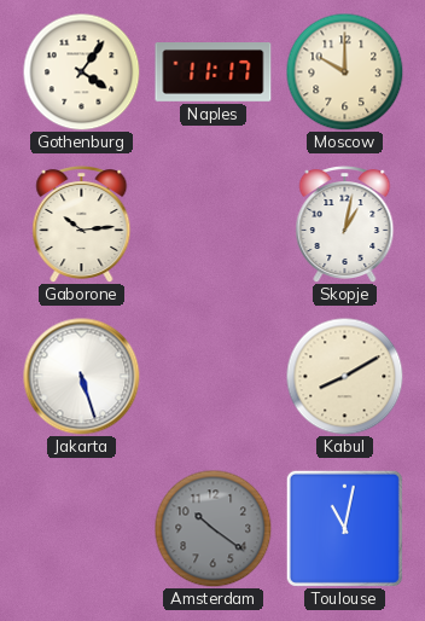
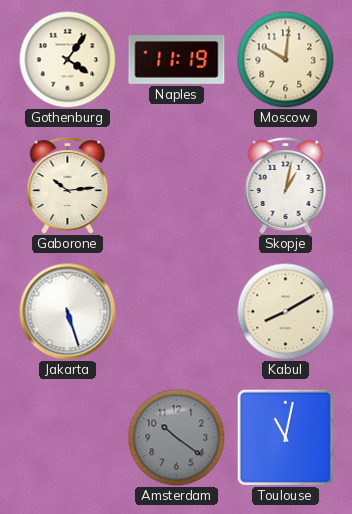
Naples: 11:17 -> 11:19 (177, 60)
Moscow: 10:00 -> 10:01 (285, 59)
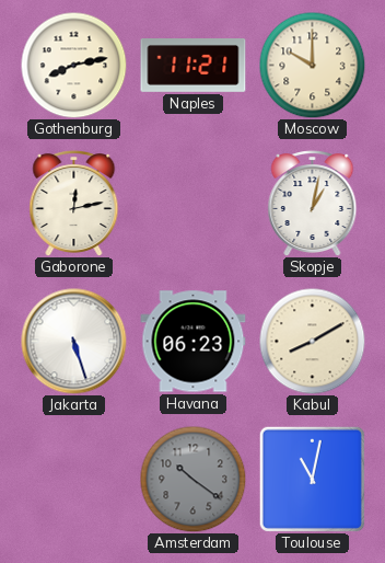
Gothenburg: 4:06 -> 8:13 (73, 65)
Naples: 11:19 -> 11:21 (194, 66)
Moscow: 10:01 -> 10:00 (312, 65)
Gaborone: 10:14 -> 12:13 (74, 204)
Havana: none -> 06:23 (194, 342)
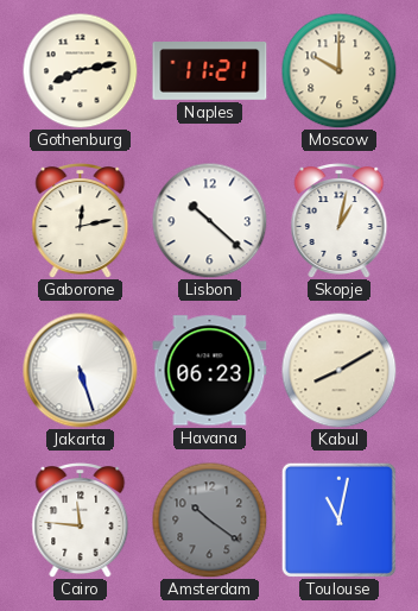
Lisbon: none -> 10:22 (209, 220)
Cairo: none -> 11:46 (81, 521)
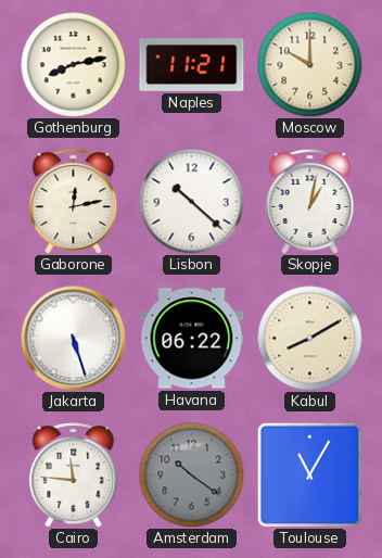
Havana: 06:23 -> 06:22 (192, 339)
Toulouse: 11:02 -> 11:05 (309, 474)
